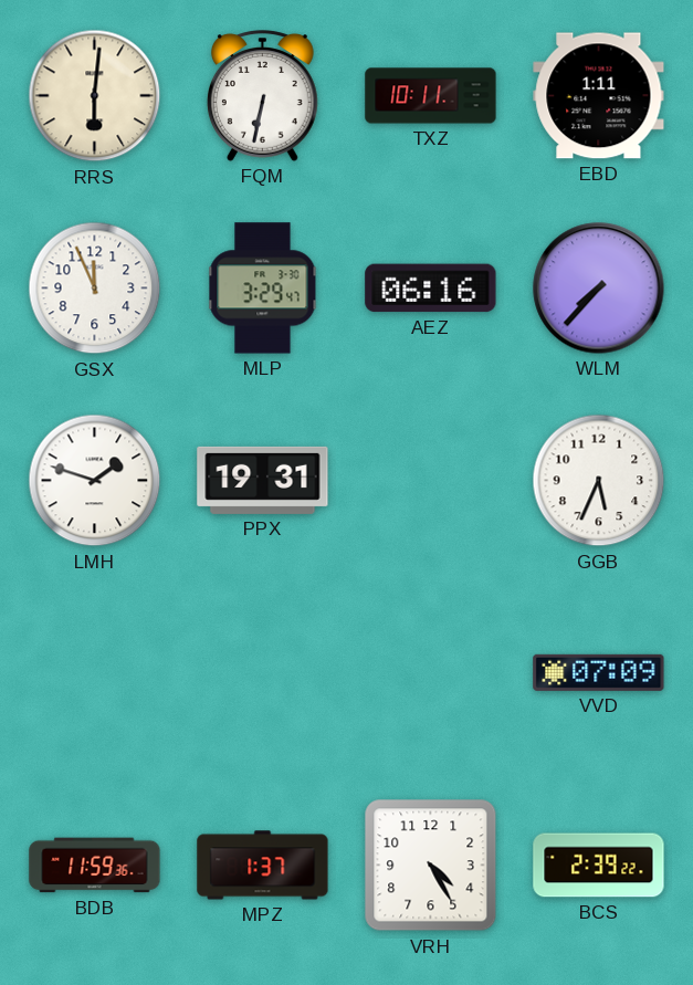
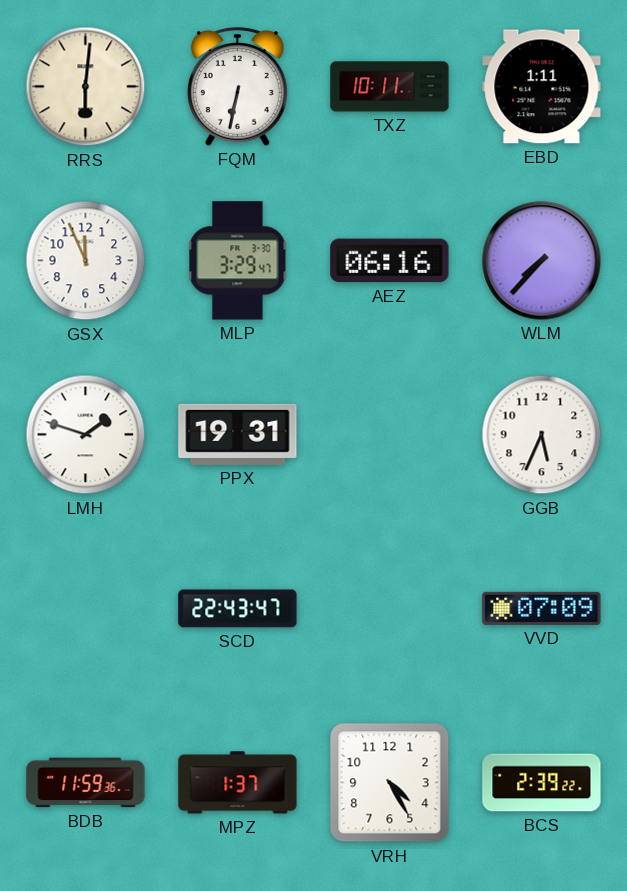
SCD: none -> 22:43 (238, 609)
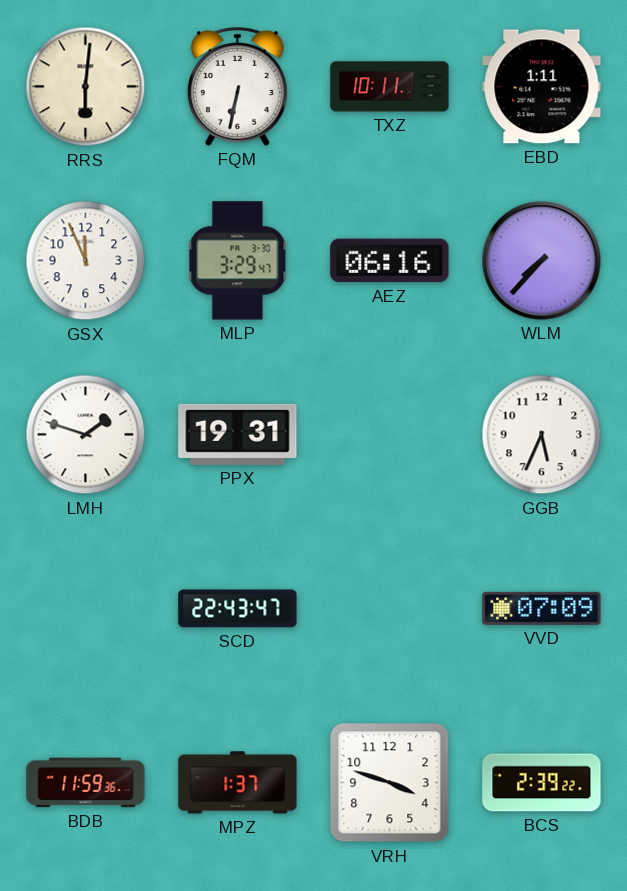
VRH: 4:25 -> 3:48 (390, 783)
